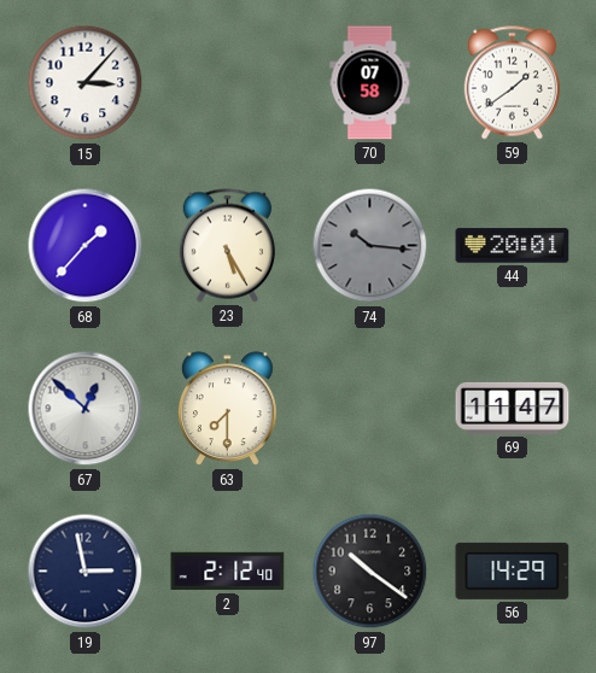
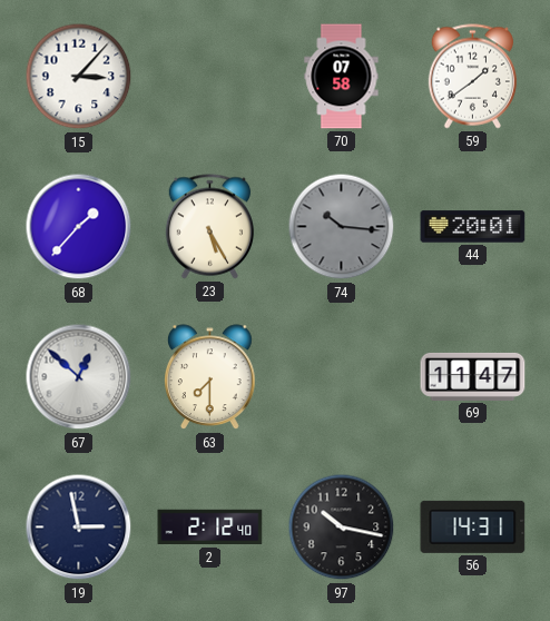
97: 10:21 -> 10:17 (342, 528)
56: 14:29 -> 14:31 (473, 526)
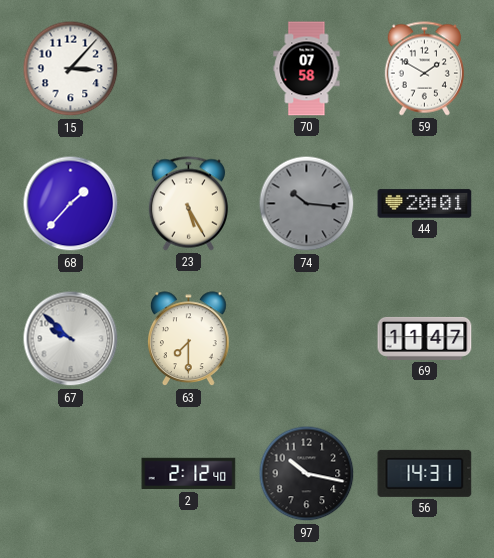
59: 1:39 -> 1:50 (424, 69)
67: 12:52 -> 9:52 (71, 339)
19: 2:58 -> none (79, 528)
